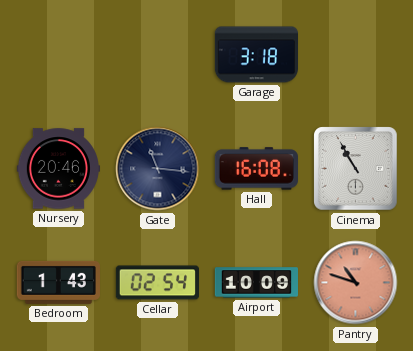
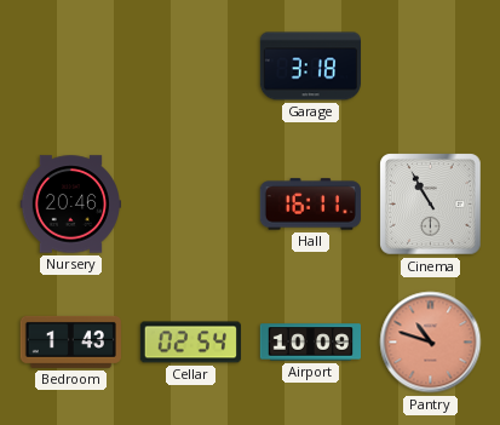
Gate: 11:16 -> none (158, 169)
Hall: 16:08 -> 16:11 (310, 205)
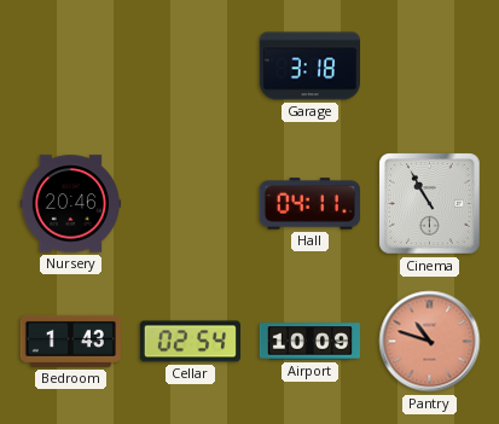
Hall: 16:11 -> 04:11 (309, 204)
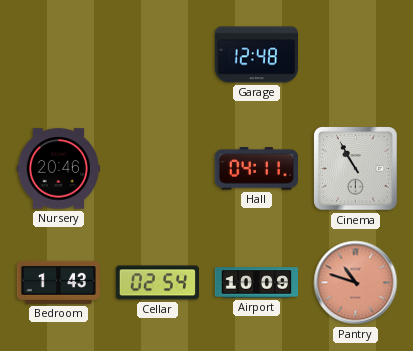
Garage: 3:18 -> 12:48 (256, 55)
